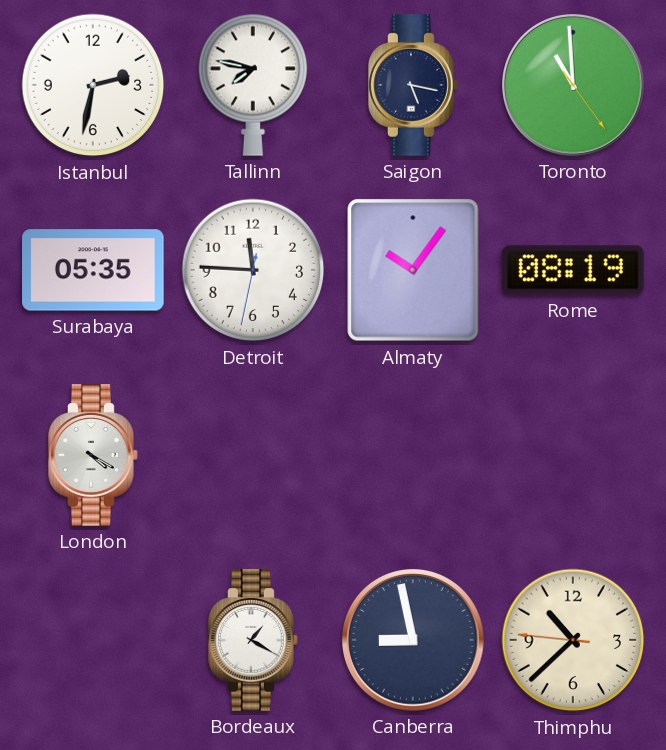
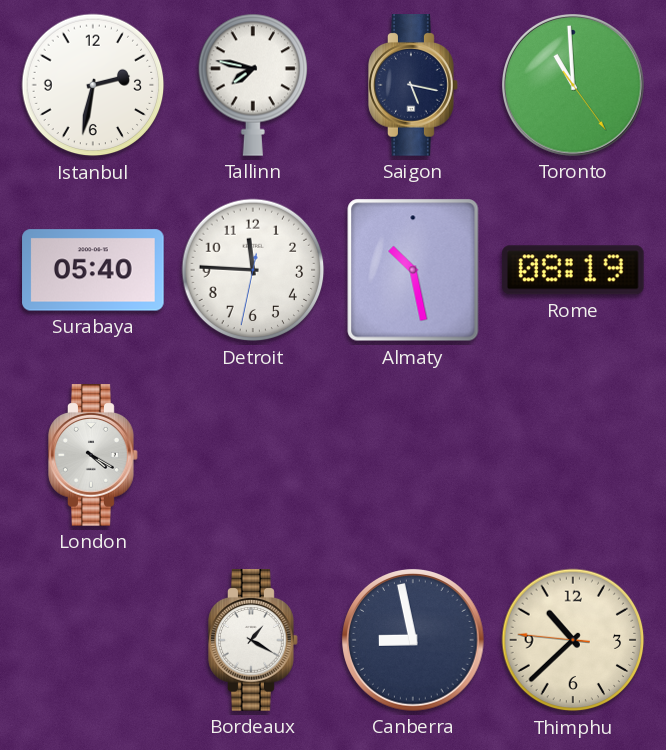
Surabaya: 05:35 -> 05:40 (93, 270)
Almaty: 10:06 -> 10:28 (413, 270)
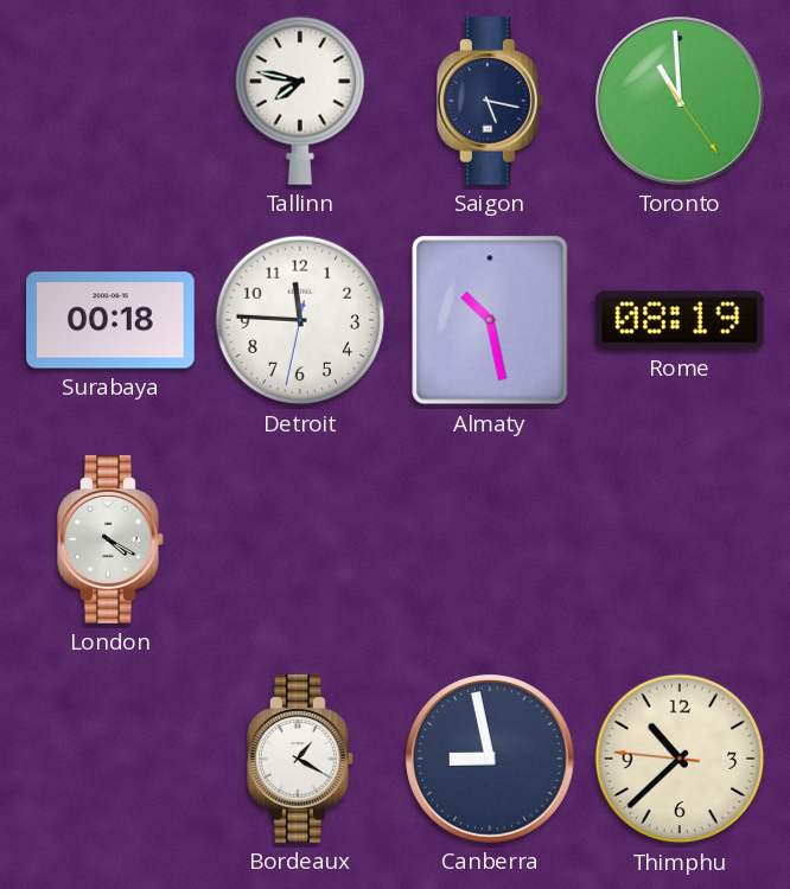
Istanbul: 2:32 -> none (93, 85)
Surabaya: 05:40 -> 00:18 (110, 320)
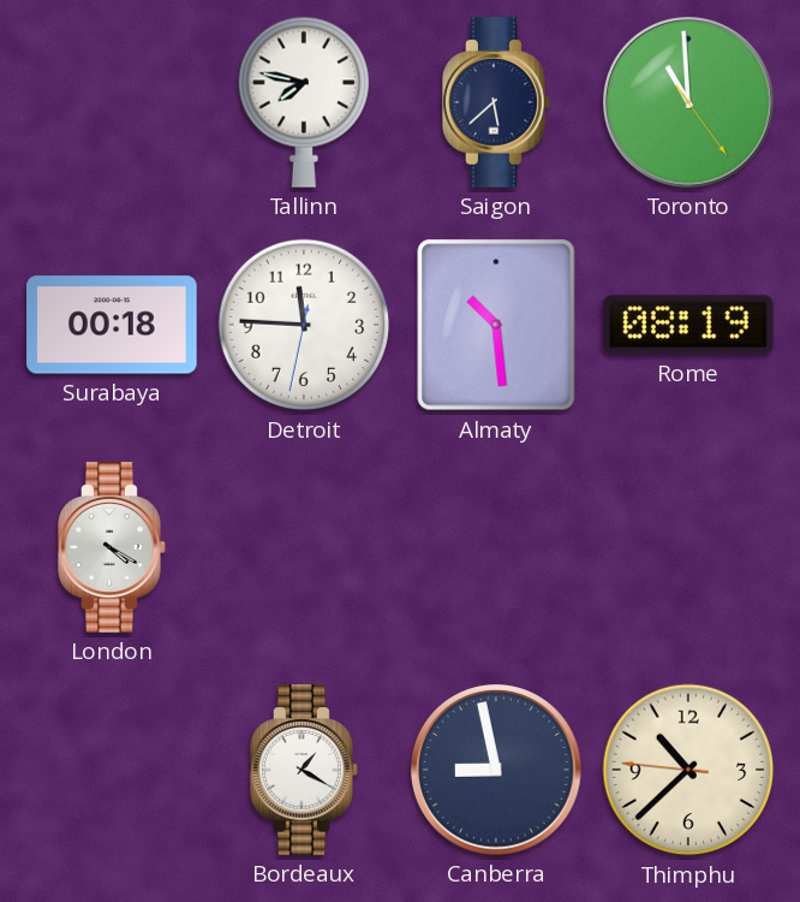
Saigon: 5:17 -> 5:38 (496, 102)
Almaty: 10:28 -> 10:29 (496, 325)
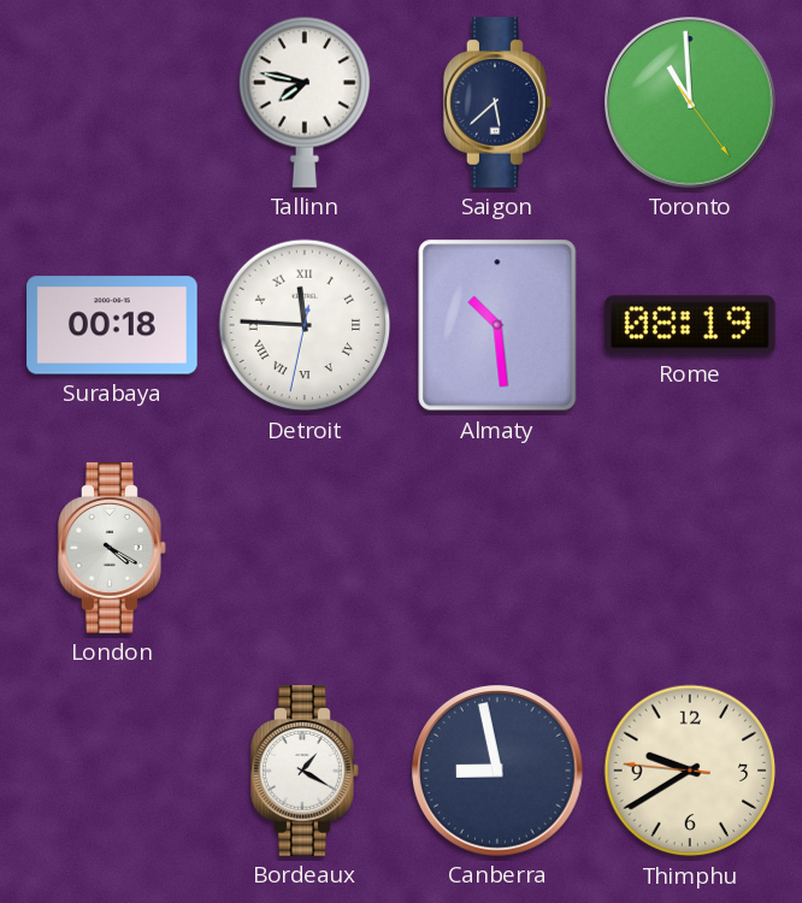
Detroit numerals: Arabic -> Roman (305, 325)
Thimphu: 10:37 -> 9:39 (690, 771)
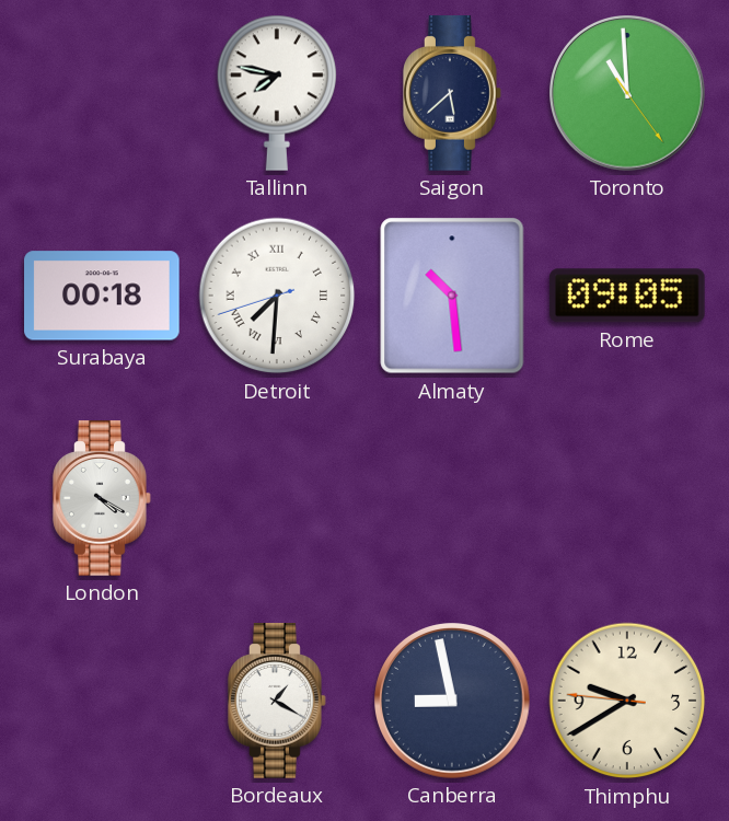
Detroit: 11:45 -> 7:30 (277, 296)
Rome: 08:19 -> 09:05 (627, 296)
